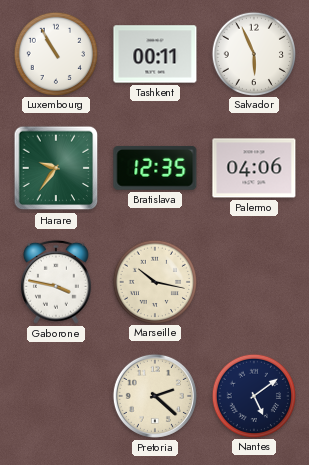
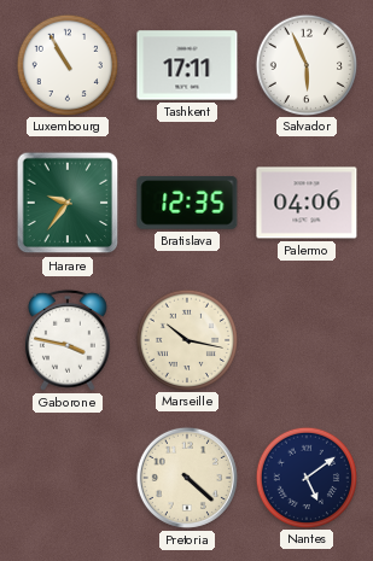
Tashkent: 00:11 -> 17:11 (187, 65)
Pretoria: 2:22 -> 4:22 (187, 478)
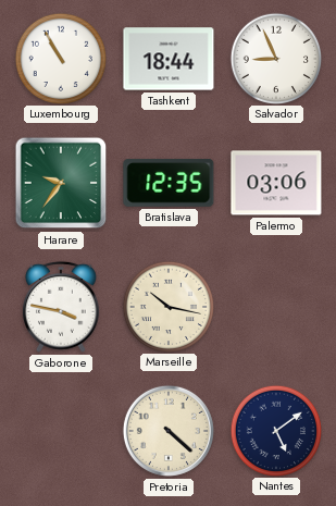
Tashkent: 17:11 -> 18:44 (169, 59)
Salvador: 5:56 -> 8:56 (275, 58)
Palermo: 04:06 -> 03:06 (276, 183)
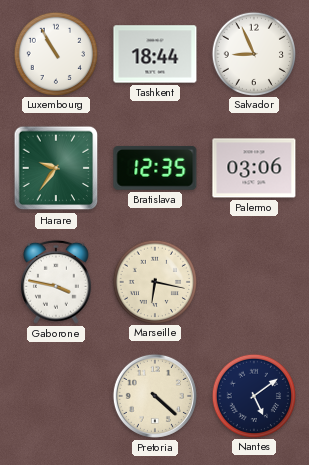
Marseille: 10:17 -> 6:17 (154, 281)
